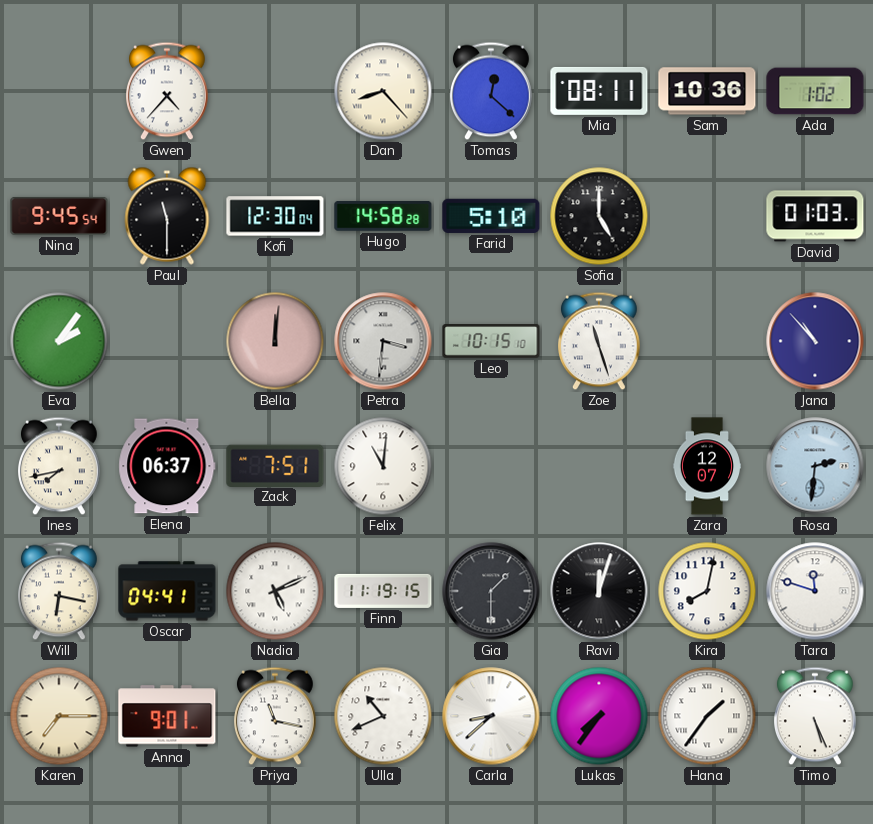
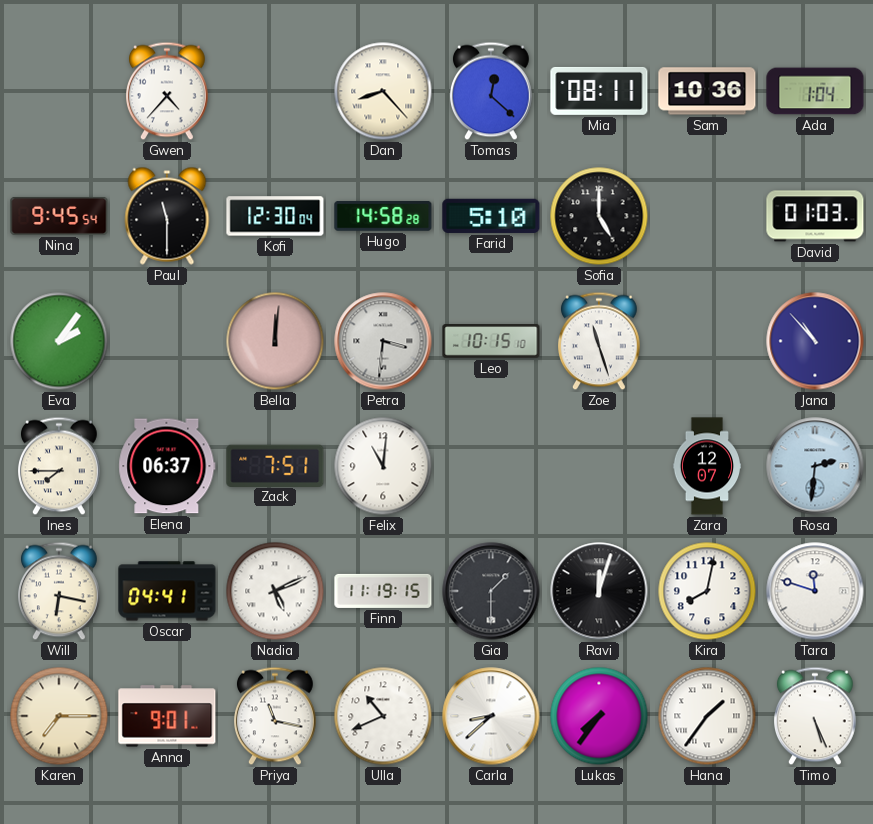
Ada: 1:02 -> 1:04 (815, 91)
Ines: 7:43 -> 7:45 (60, 466)
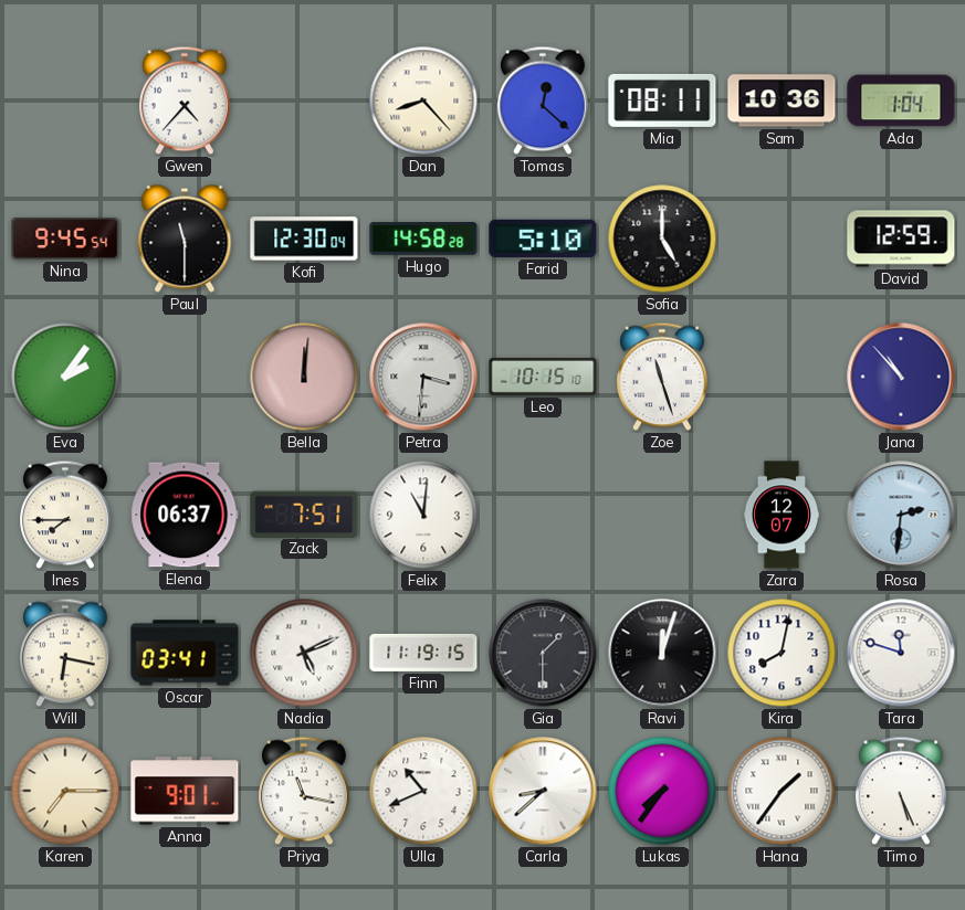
David: 01:03 -> 12:59 (901, 239)
Oscar: 04:41 -> 03:41 (185, 653)
